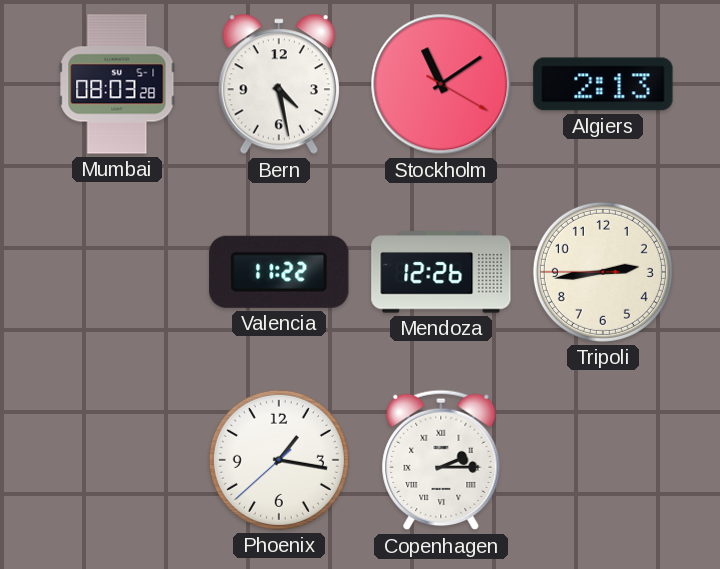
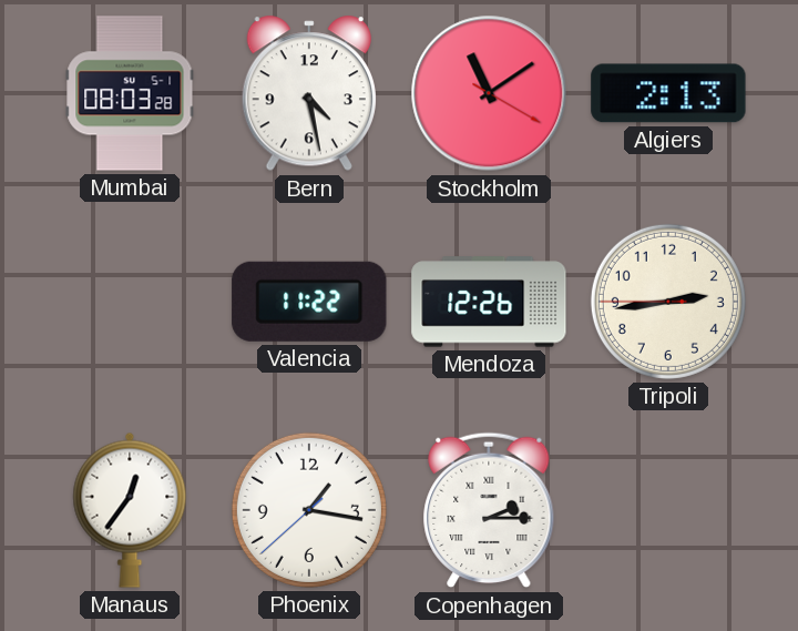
Manaus: none -> 12:36 (130, 510)
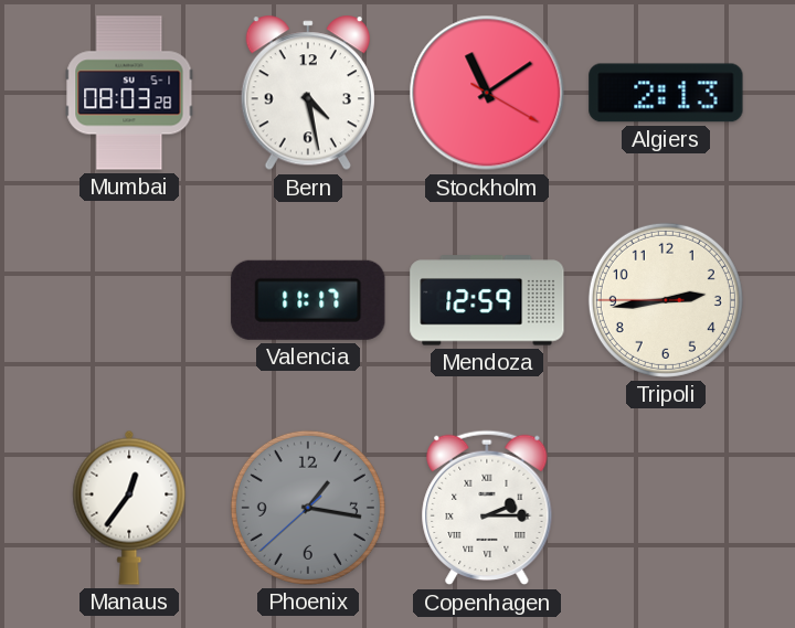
Valencia: 11:22 -> 11:17 (308, 300)
Mendoza: 12:26 -> 12:59 (487, 300)
Phoenix dial: white -> grey (308, 508)
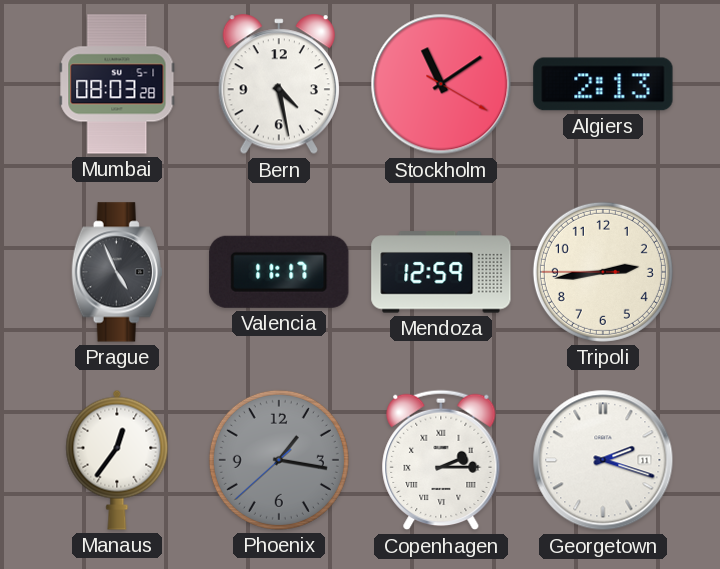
Prague: none -> 4:56 (117, 272)
Georgetown: none -> 2:18 (603, 460)
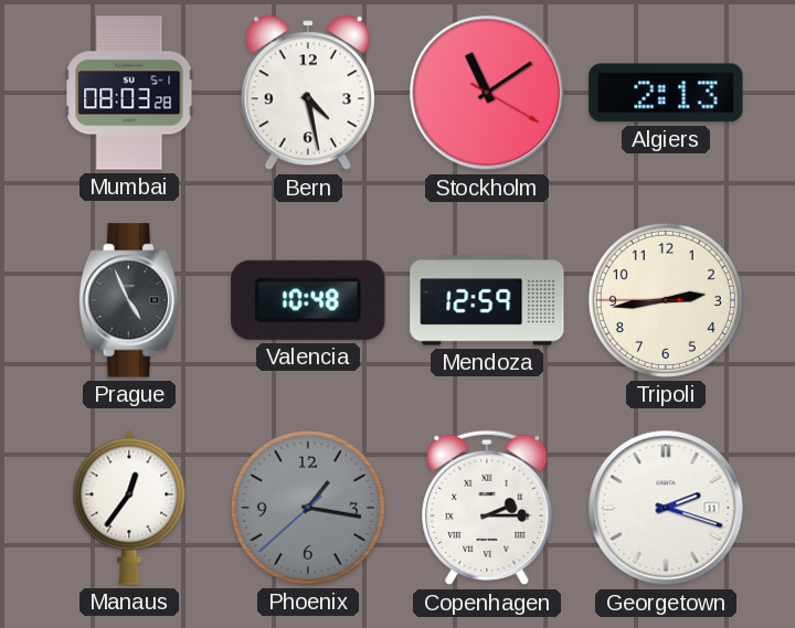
Valencia: 11:17 -> 10:48 (308, 300)
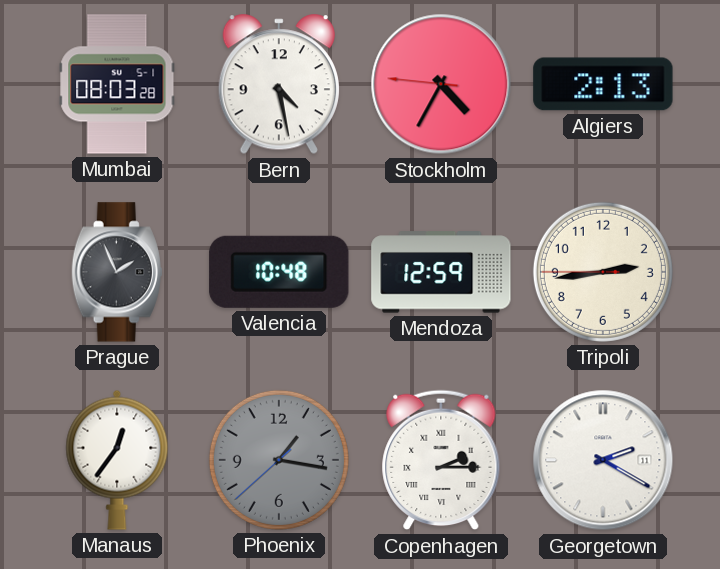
Stockholm: 11:09 -> 4:34 (441, 84)
Prague: 4:56 -> 1:56 (117, 272)
Georgetown: 2:18 -> 2:20 (603, 460)
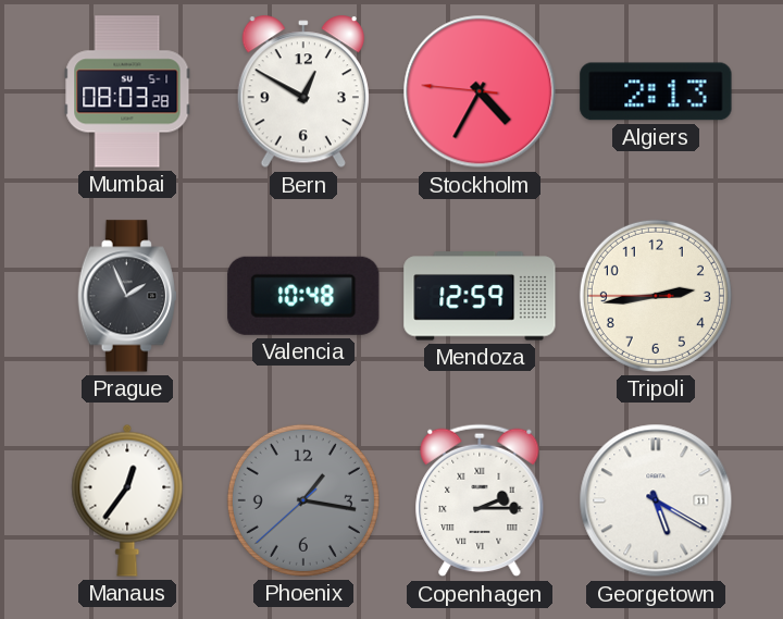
Bern: 4:28 -> 12:50 (303, 92)
Georgetown: 2:20 -> 5:20 (656, 500)
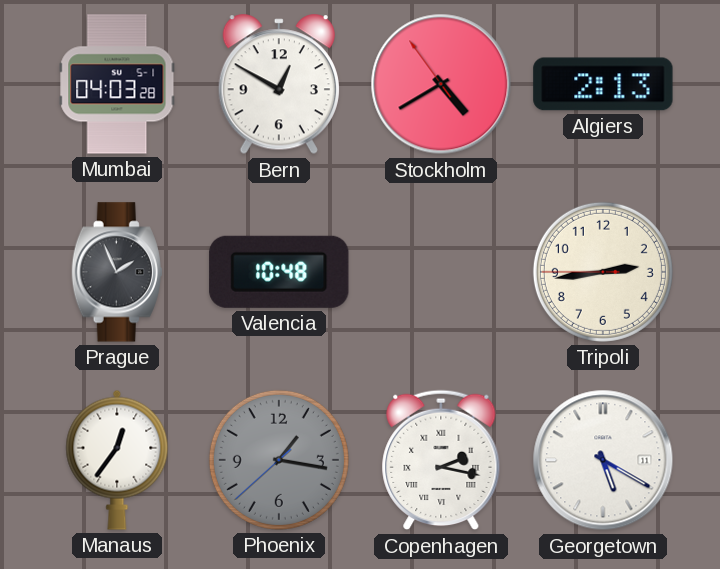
Mumbai: 08:03 -> 04:03 (117, 84)
Stockholm: 4:34 -> 4:39 (441, 84)
Mendoza: 12:59 -> none (480, 296)
Copenhagen: 2:15 -> 2:17 (441, 460)
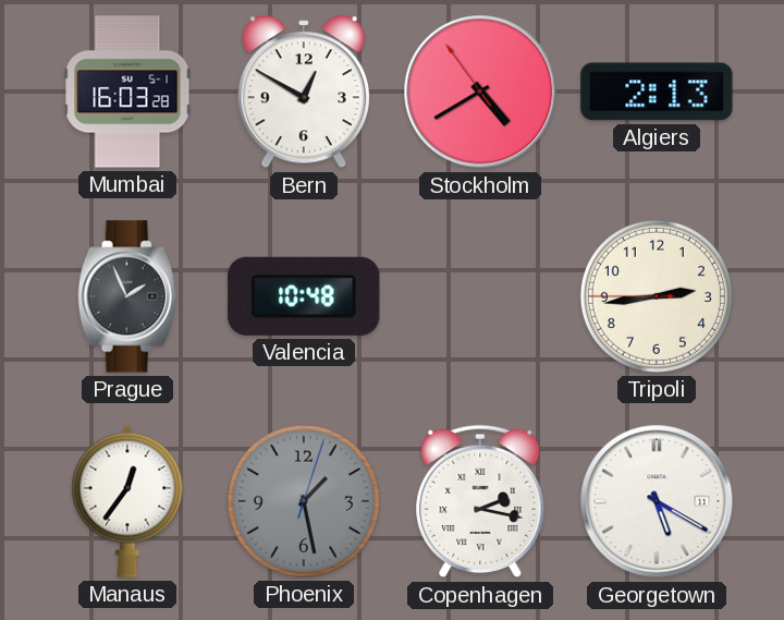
Mumbai: 04:03 -> 16:03 (127, 92)
Phoenix: 1:16 -> 1:28 (304, 501)
